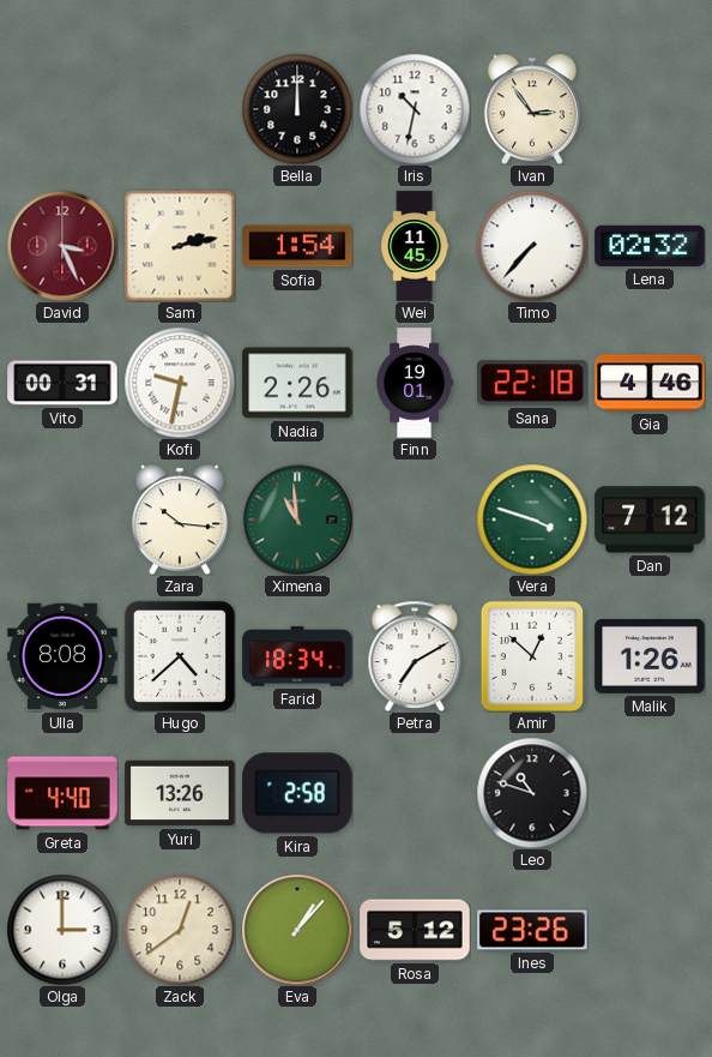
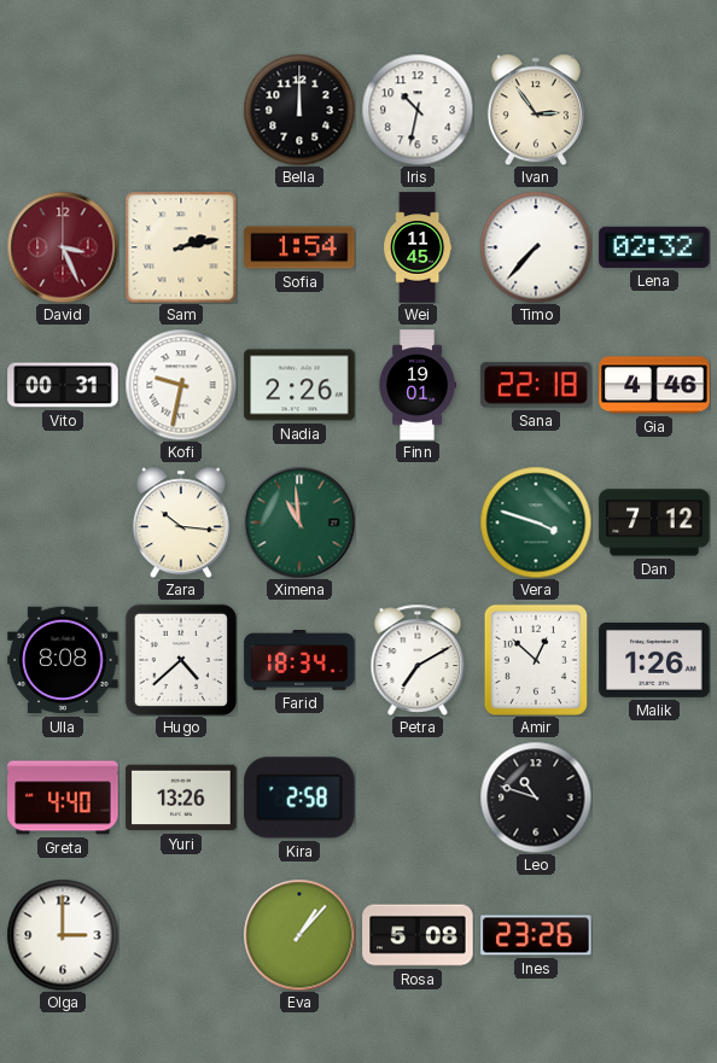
Zack: 12:39 -> none (180, 930)
Rosa: 5:12 -> 5:08 (418, 935)
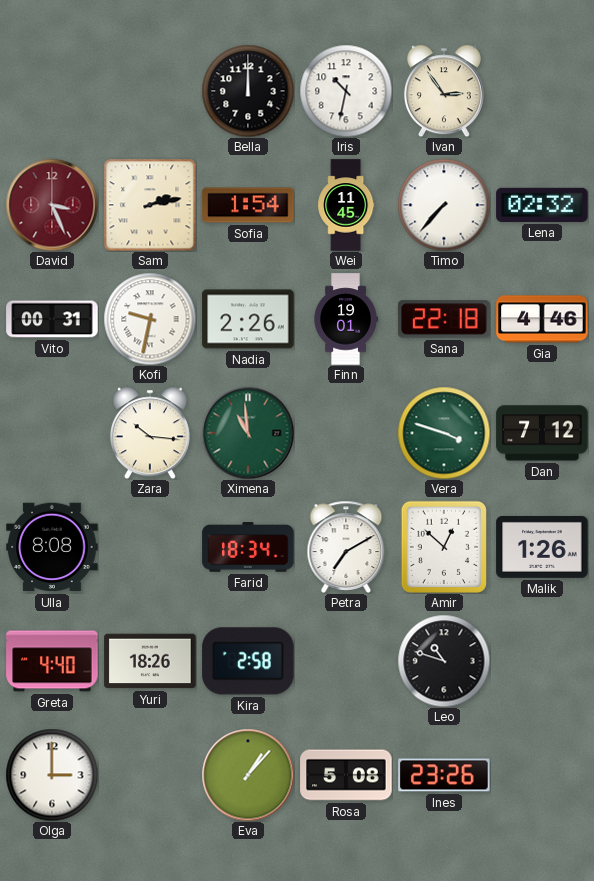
Hugo: 4:38 -> none (181, 660)
Yuri: 13:26 -> 18:26 (150, 661)
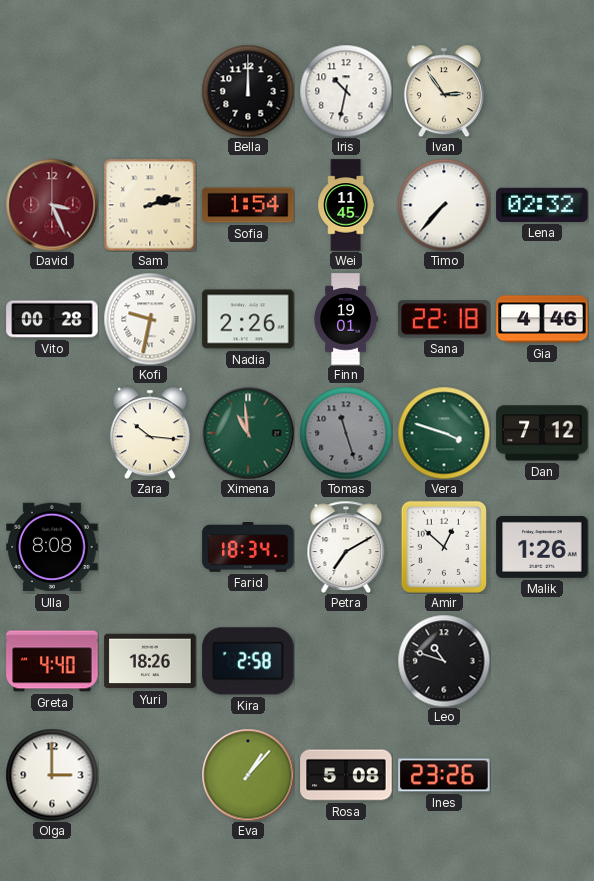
Vito: 00:31 -> 00:28 (52, 319)
Tomas: none -> 11:27 (346, 433)
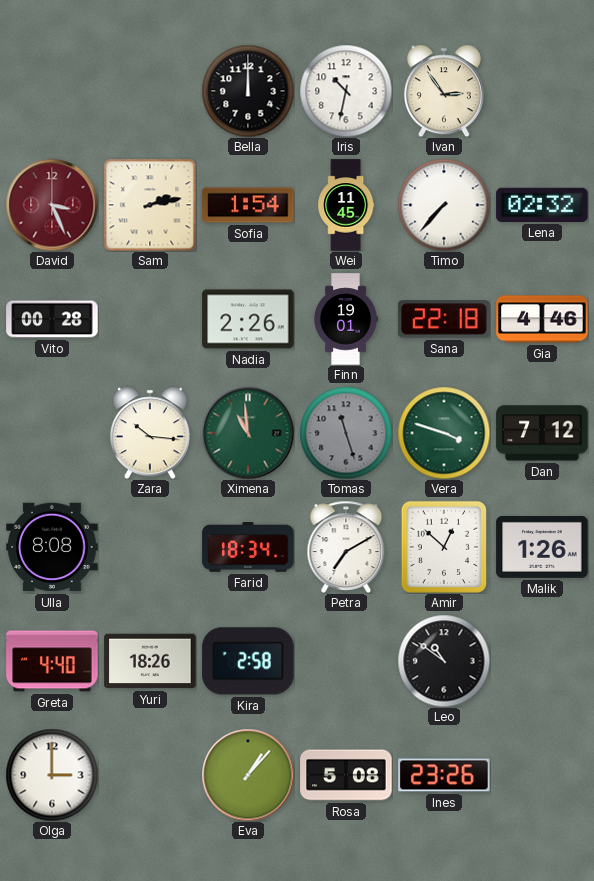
Kofi: 9:32 -> none (150, 319)
Leo: 10:48 -> 10:51 (444, 661)
